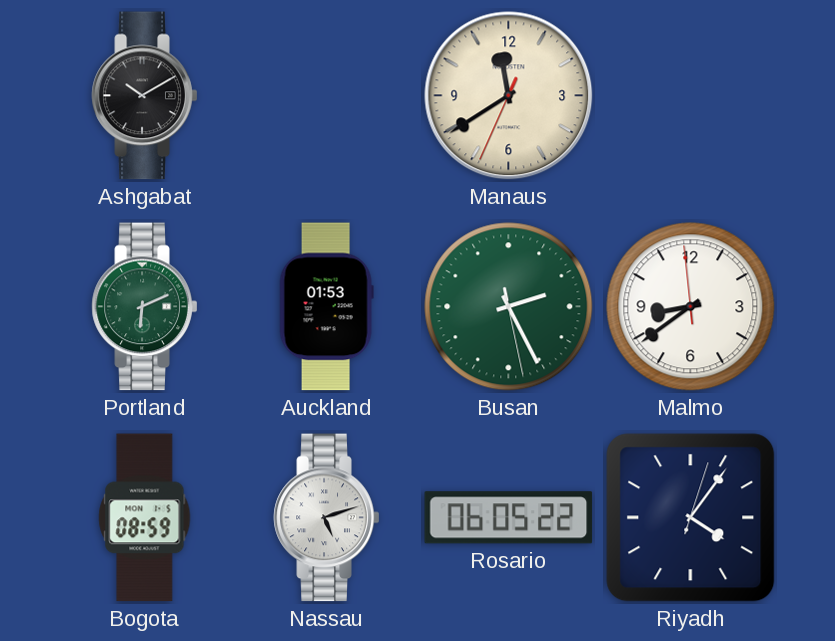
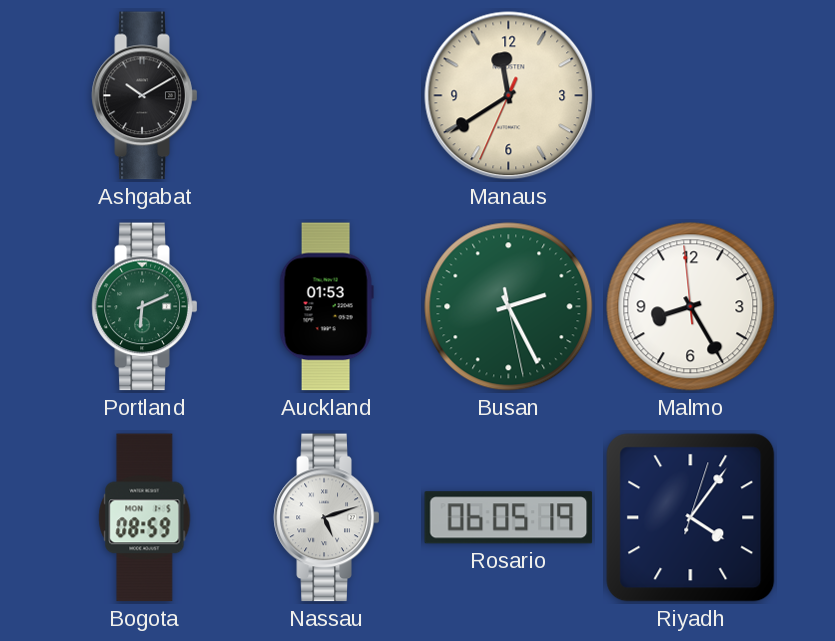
Malmo: 8:38 -> 8:24 (691, 307)
Rosario: 06:05:22 -> 06:05:19 (509, 518)
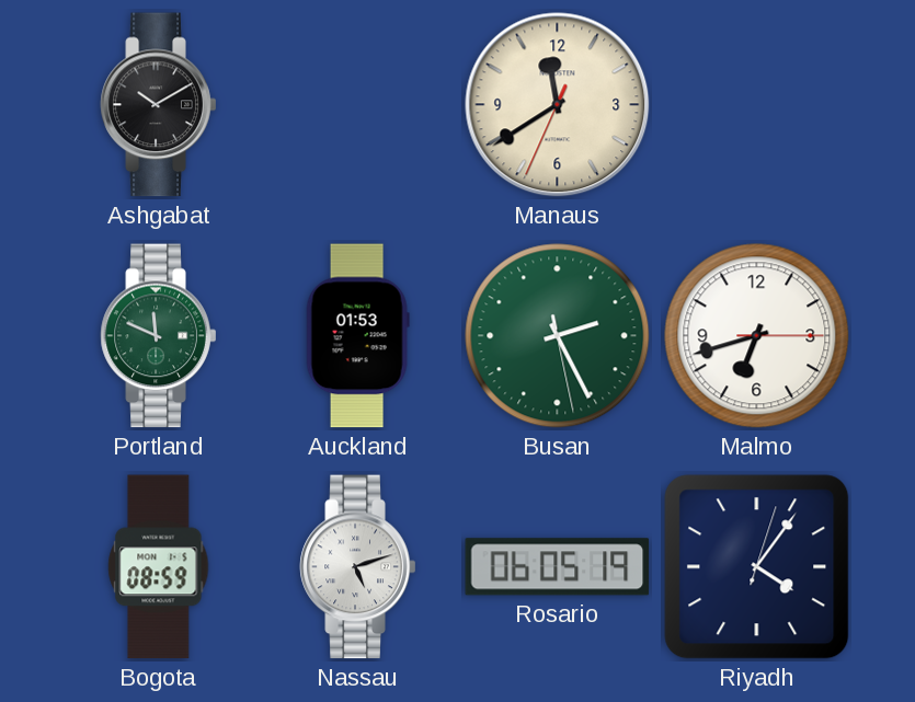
Portland: 6:11 -> 11:49 (159, 336)
Malmo: 8:24 -> 6:42 (757, 336)
